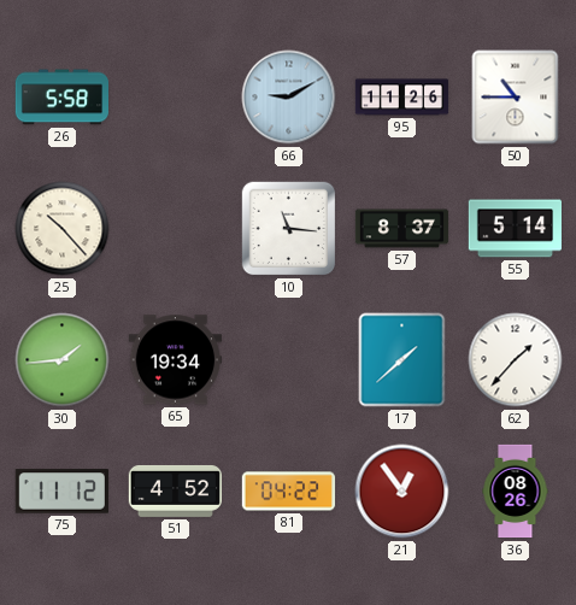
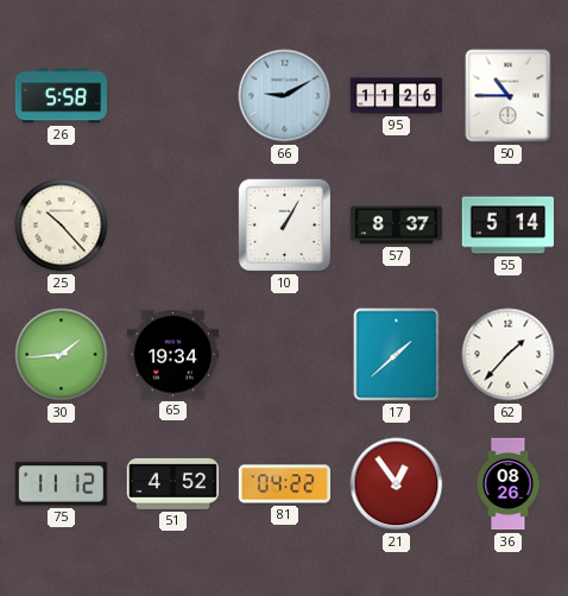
10: 11:16 -> 1:05 (285, 226)
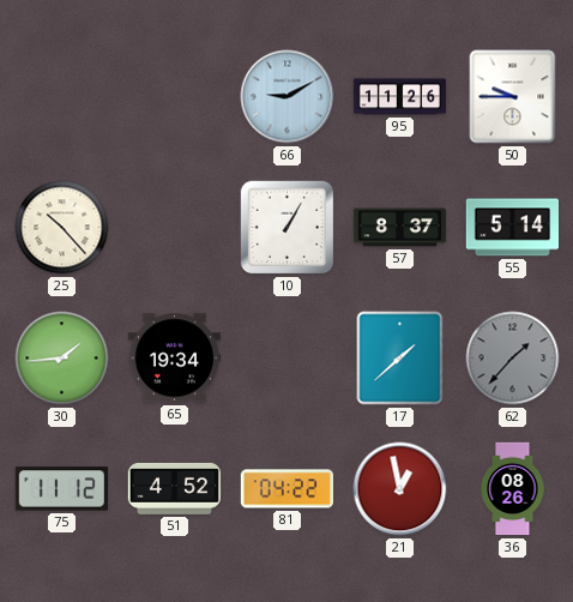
26: 5:58 -> none (61, 96)
50: 10:45 -> 9:45 (513, 97)
62 dial: white -> grey (513, 359)
21: 12:54 -> 12:58 (400, 489)
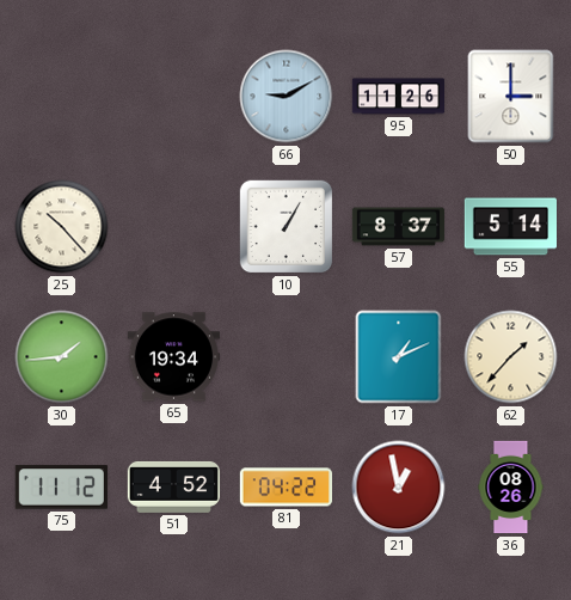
50: 9:45 -> 3:00 (511, 97)
17: 1:38 -> 1:11 (399, 357)
62 dial: grey -> cream (511, 357)
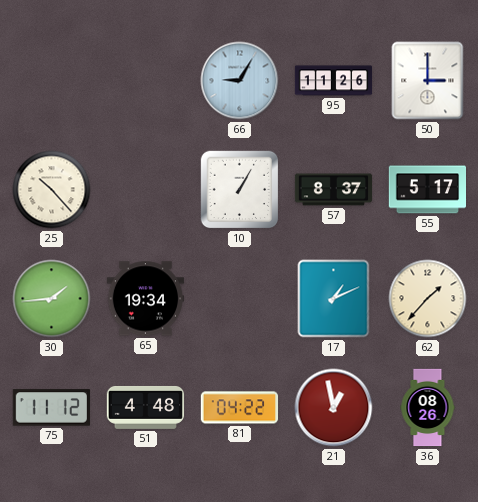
66: 9:10 -> 9:05 (240, 81)
55: 5:14 -> 5:17 (427, 190)
51: 4:52 -> 4:48 (146, 407)
